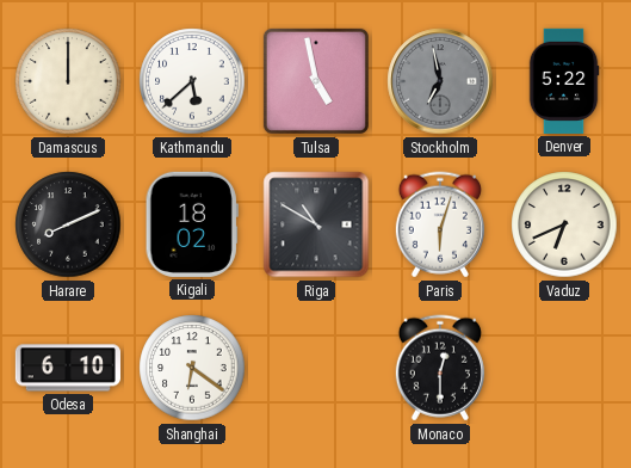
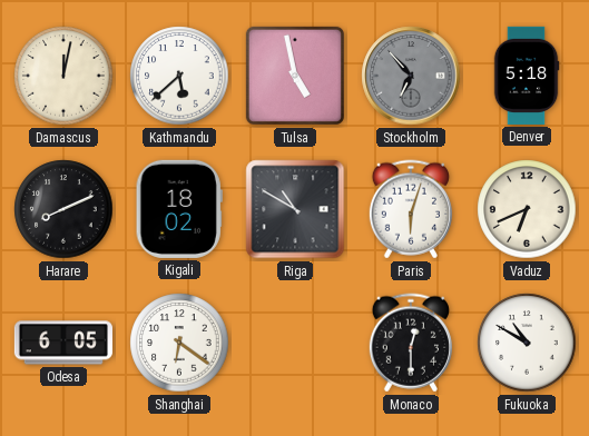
Damascus: 12:00 -> 12:02 (63, 76)
Stockholm: 6:58 -> 6:53 (411, 76)
Denver: 5:22 -> 5:18 (527, 76)
Odesa: 6:10 -> 6:05 (62, 343)
Fukuoka: none -> 10:50 (527, 343)
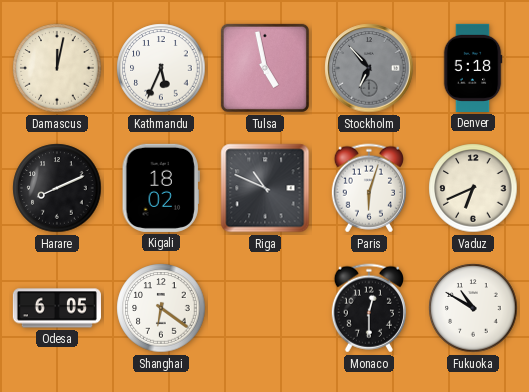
Kathmandu: 5:38 -> 5:34 (161, 68)
Riga: 10:50 -> 10:49 (265, 188)
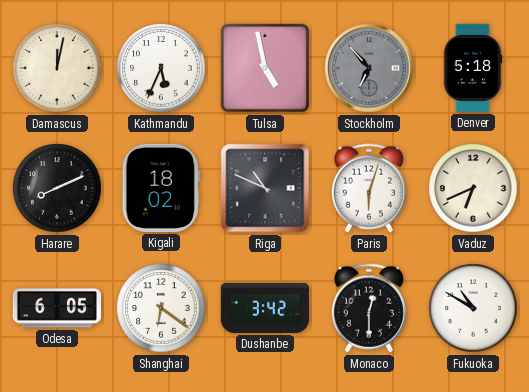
Dushanbe: none -> 3:42 (264, 308)
